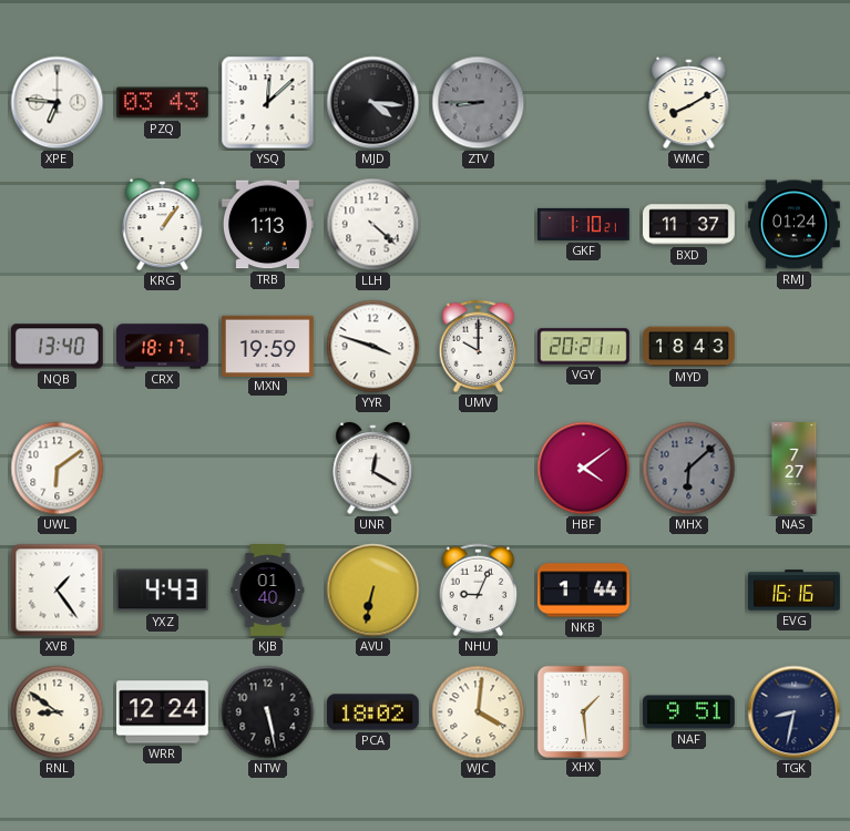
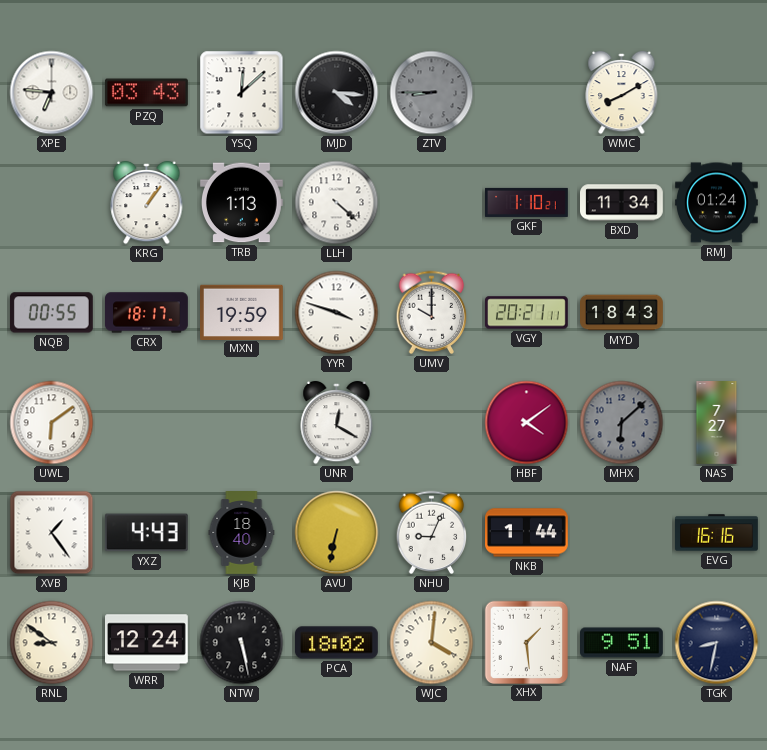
BXD: 11:37 -> 11:34 (622, 203)
NQB: 13:40 -> 00:55 (51, 313)
KJB: 01:40 -> 18:40 (242, 533)
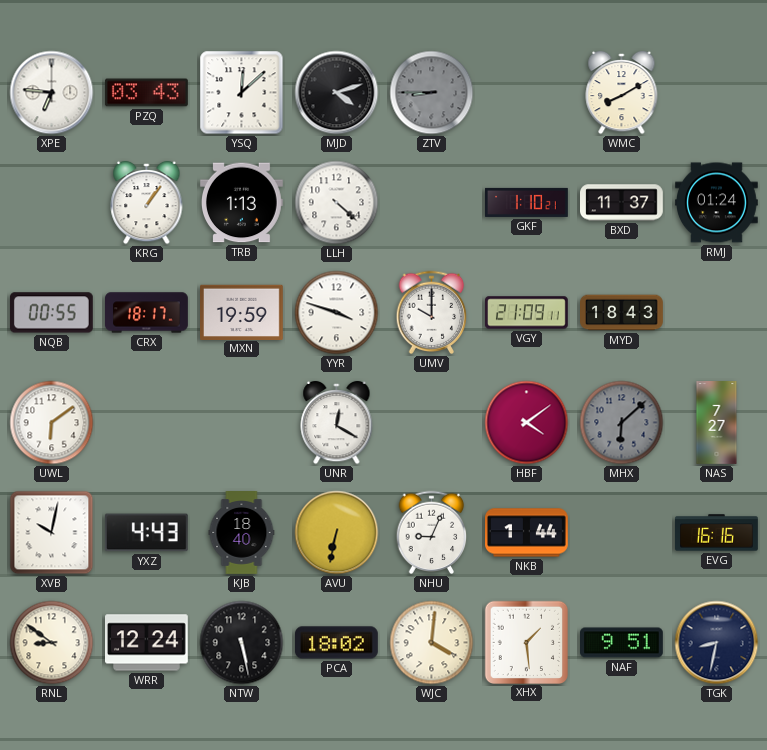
MJD: 4:16 -> 4:12 (337, 93)
BXD: 11:34 -> 11:37 (622, 203)
VGY: 20:21 -> 21:09 (527, 313)
XVB: 1:24 -> 10:02 (52, 533)
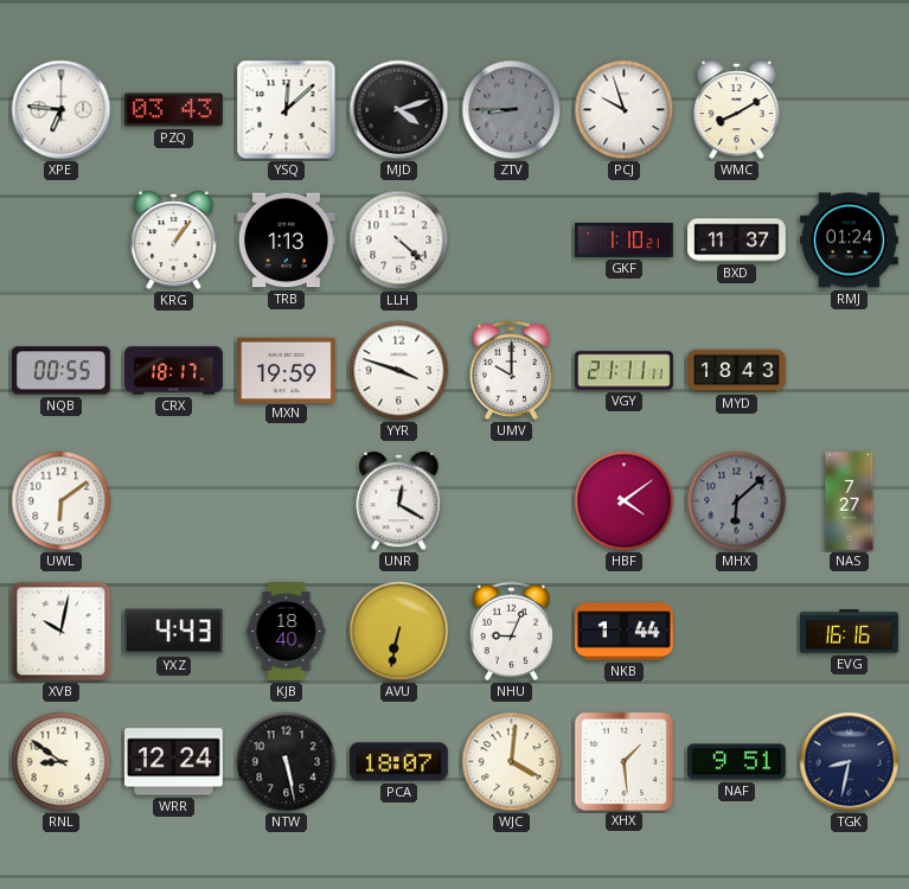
PCJ: none -> 9:57 (625, 110)
VGY: 21:09 -> 21:11 (625, 371)
PCA: 18:02 -> 18:07 (399, 762)
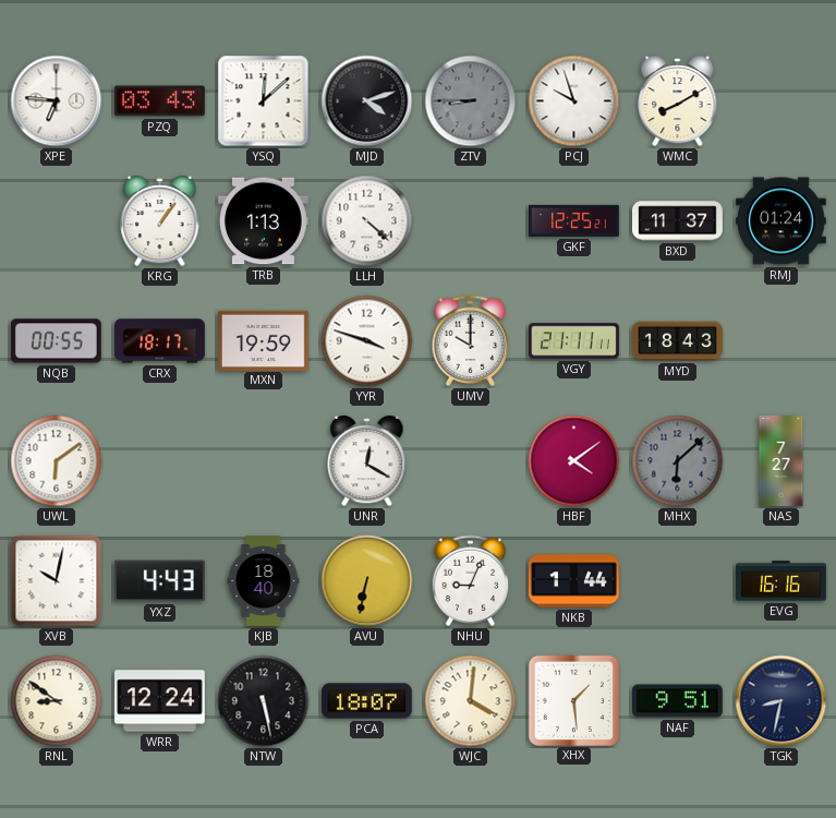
GKF: 1:10 -> 12:25 (574, 220)
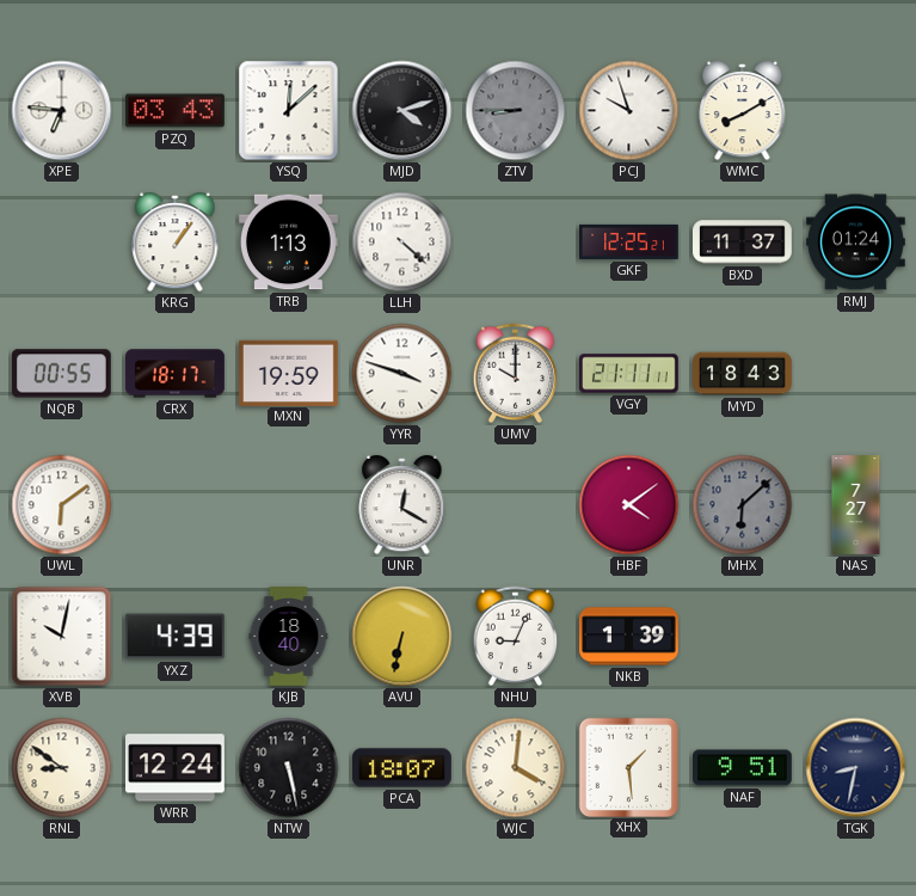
YXZ: 4:43 -> 4:39 (174, 637)
NKB: 1:44 -> 1:39 (629, 637)
EVG: 16:16 -> none (782, 581)
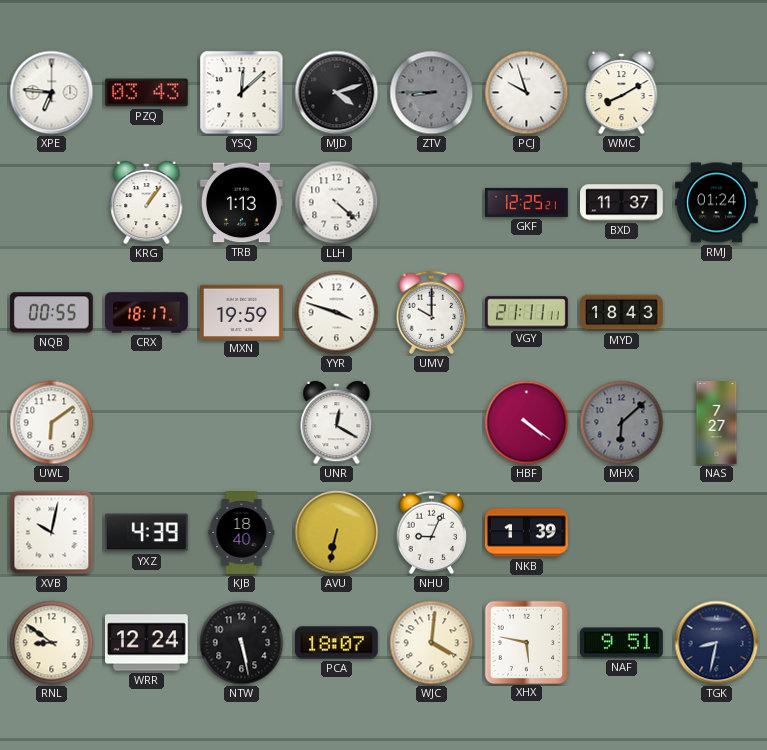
HBF: 4:09 -> 4:21 (527, 423)
XHX: 1:29 -> 5:47 (526, 642)
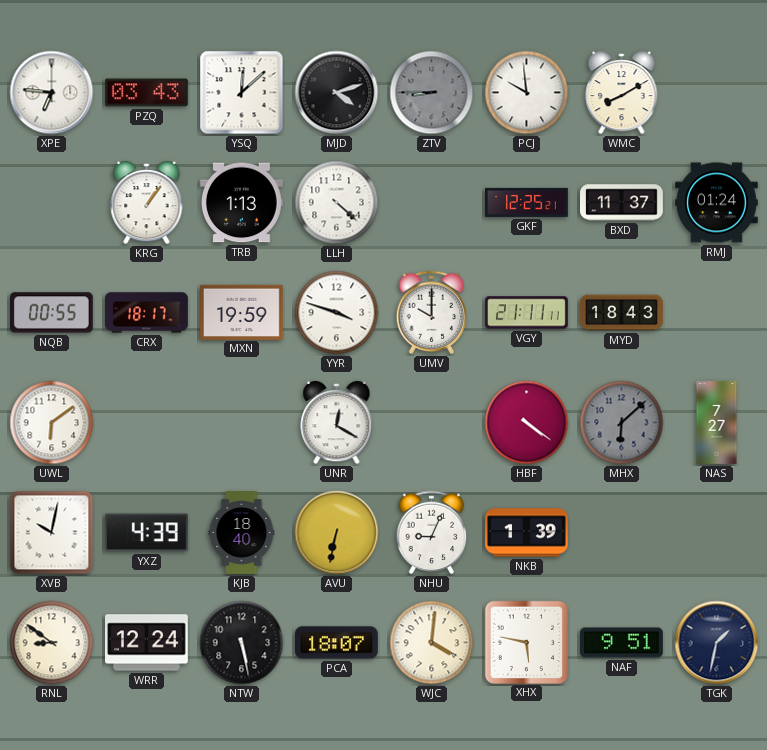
PCJ: 9:57 -> 9:59 (527, 93)
TGK: 8:32 -> 1:32 (717, 643)
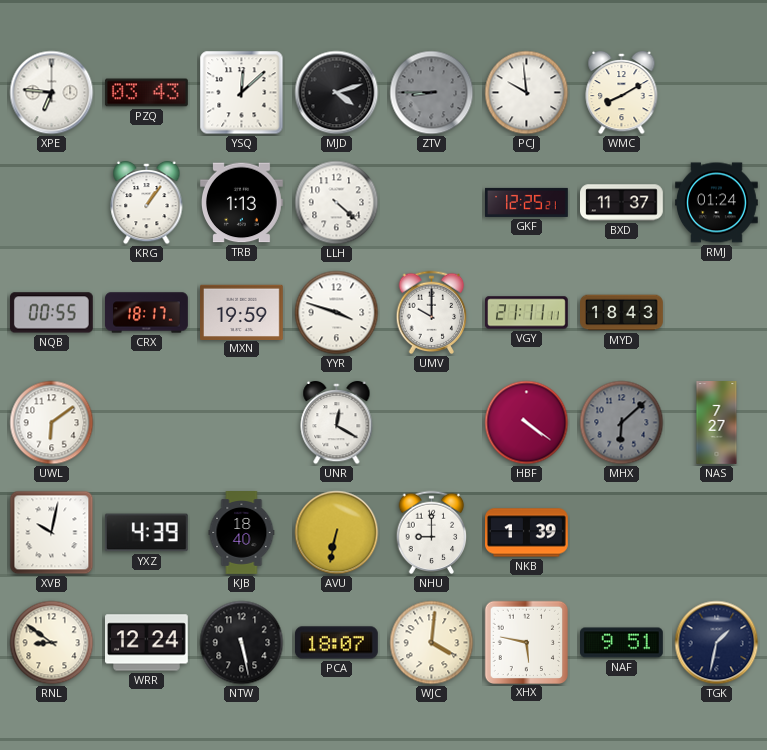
NHU: 9:04 -> 9:00 (432, 533)
